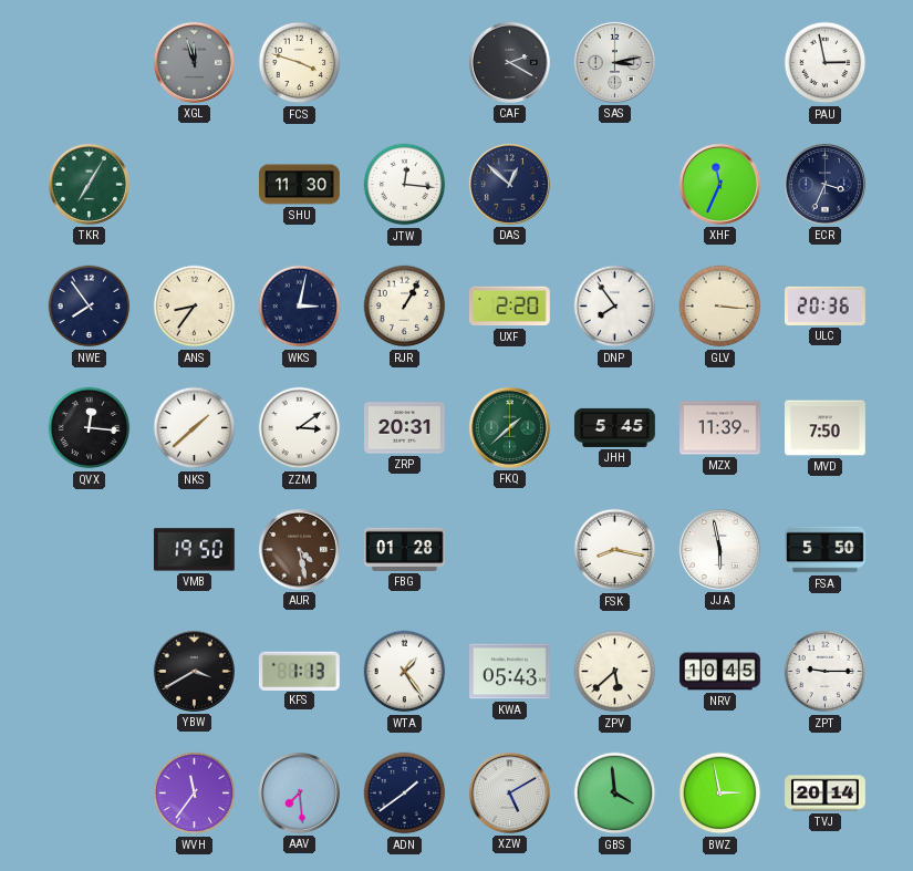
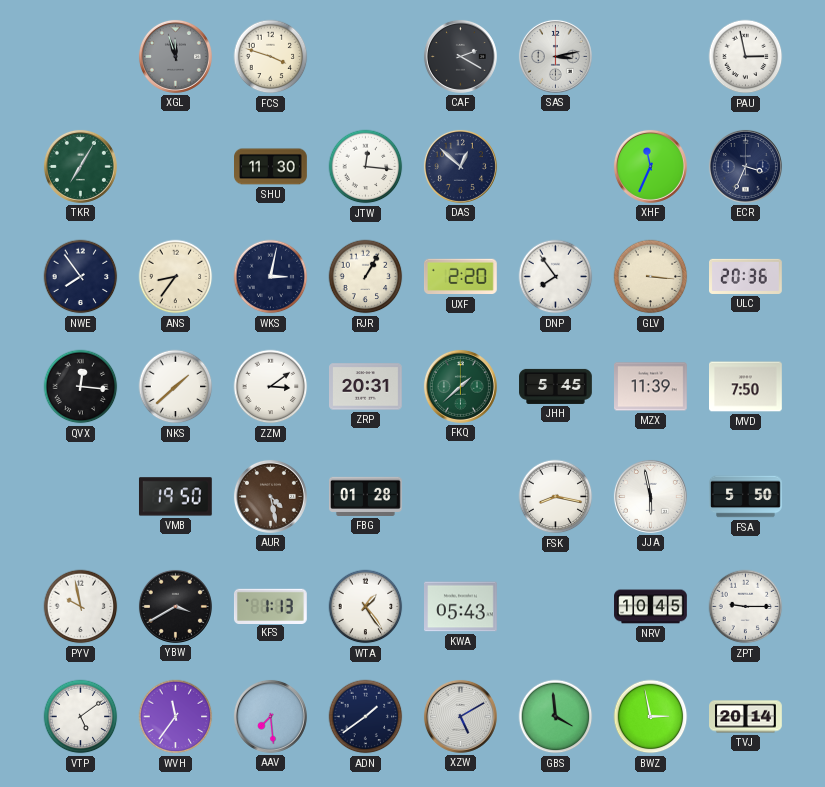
PYV: none -> 9:58 (81, 607)
ZPV: 5:38 -> none (615, 672)
VTP: none -> 5:09 (81, 717)
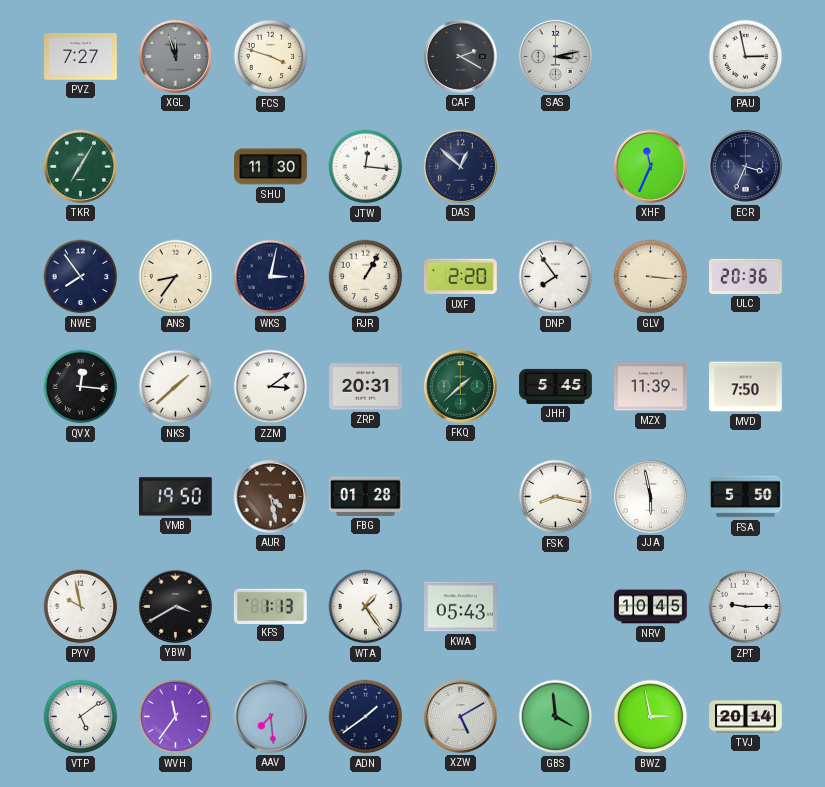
PVZ: none -> 7:27 (81, 57)
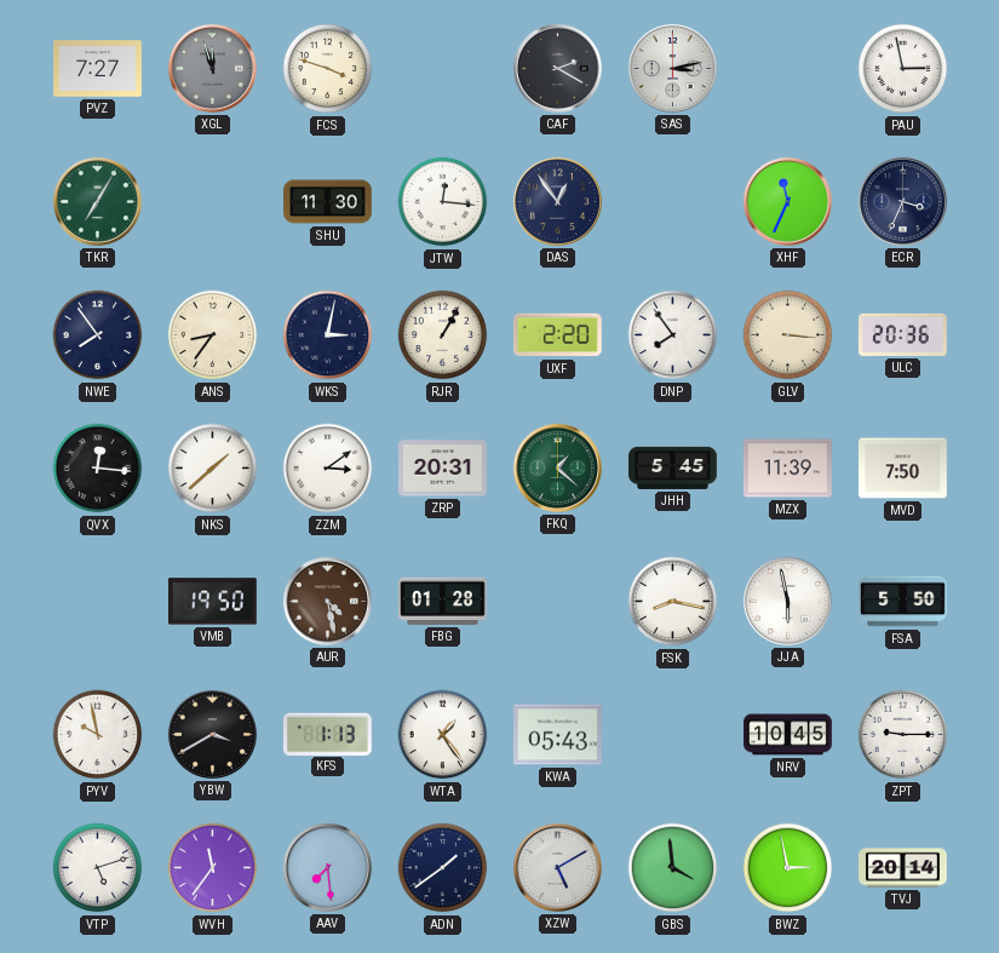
DAS: 12:52 -> 12:54 (557, 201)
FKQ: 1:38 -> 1:22 (557, 467)
VTP: 5:09 -> 5:12 (98, 868)
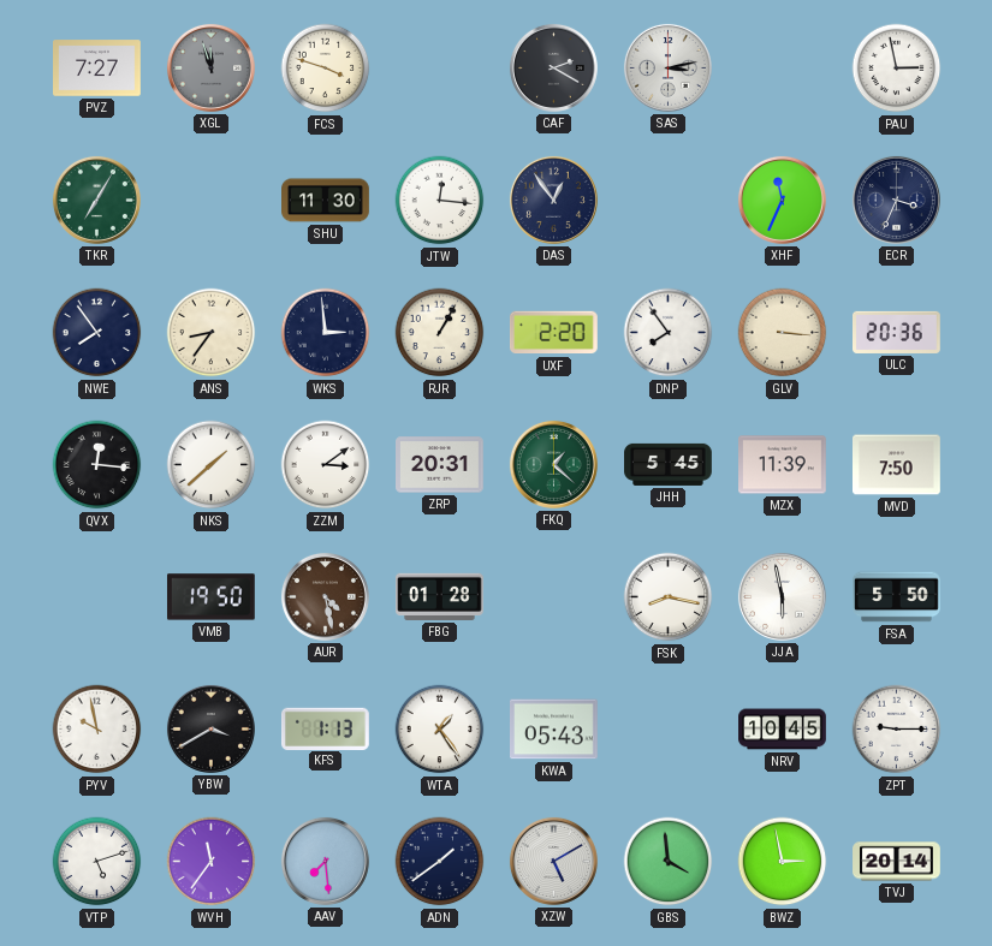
WKS: 3:02 -> 2:59 (326, 333)
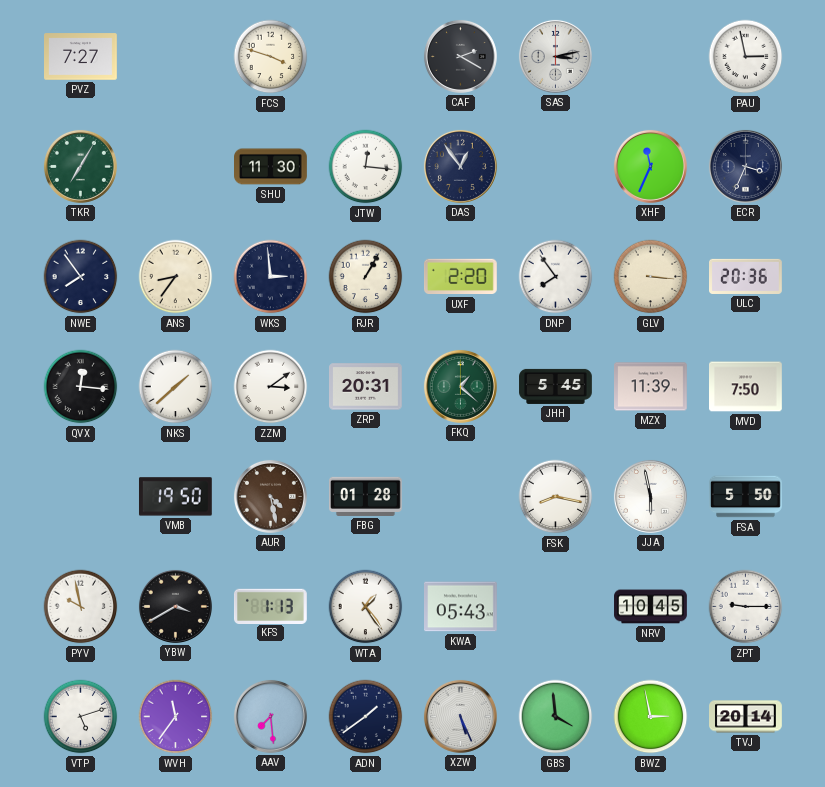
XGL: 11:57 -> none (210, 67)
XZW: 5:10 -> 5:26 (460, 716)
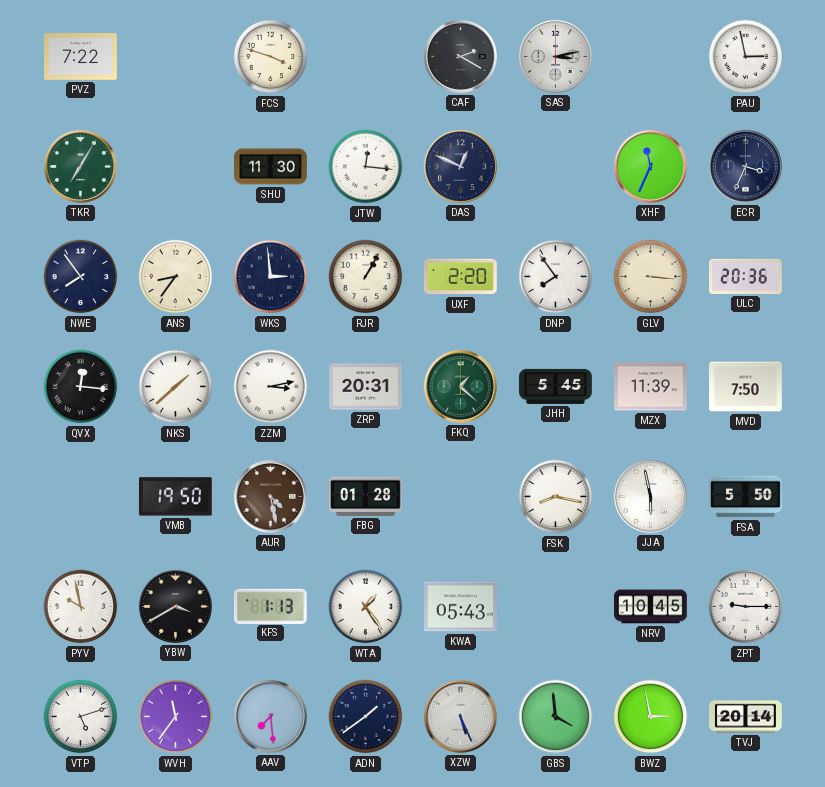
PVZ: 7:27 -> 7:22 (81, 57)
DAS: 12:54 -> 12:49 (460, 166)
ZZM: 3:09 -> 3:13 (271, 387)
